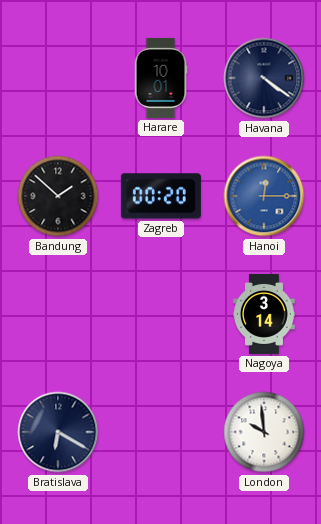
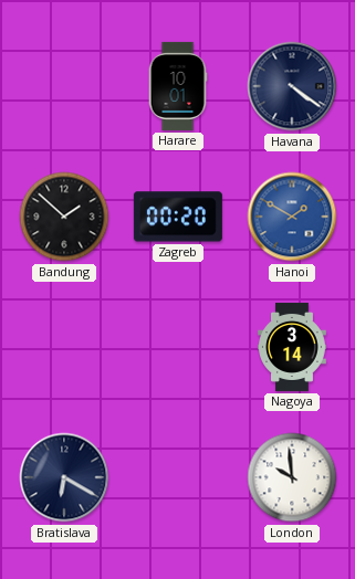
Hanoi: 12:15 -> 1:50 (292, 217)
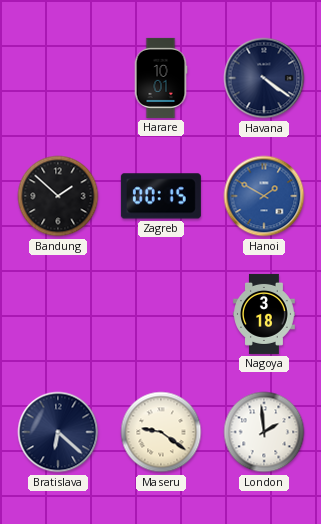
Zagreb: 00:20 -> 00:15 (161, 196)
Nagoya: 3:14 -> 3:18 (264, 314)
Bratislava: 6:20 -> 6:22 (58, 432)
Maseru: none -> 9:21 (161, 432)
London: 9:59 -> 1:59 (264, 432)
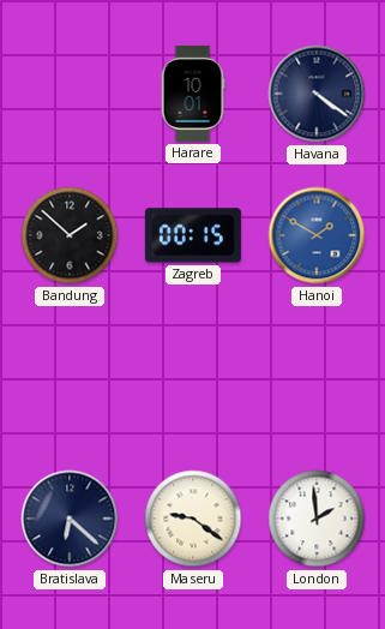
Nagoya: 3:18 -> none (264, 314)
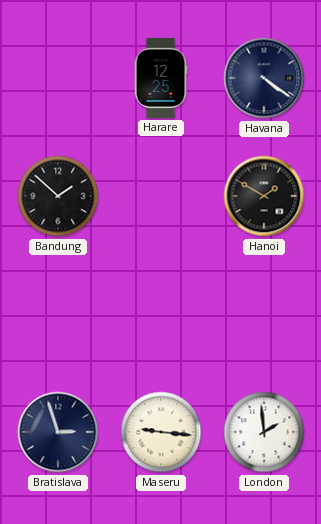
Harare: 10:01 -> 12:25 (161, 78)
Zagreb: 00:15 -> none (193, 235)
Hanoi dial: blue -> black (264, 196)
Bratislava: 6:22 -> 2:57 (58, 432)
Maseru: 9:21 -> 9:16 (161, 432)
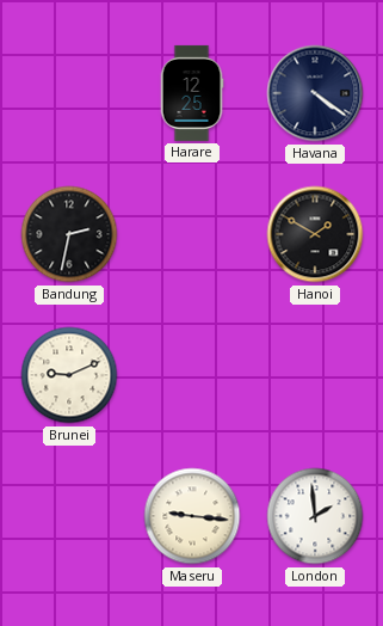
Bandung: 1:52 -> 2:32 (69, 234)
Brunei: none -> 9:11 (69, 375)
Bratislava: 2:57 -> none (58, 432)
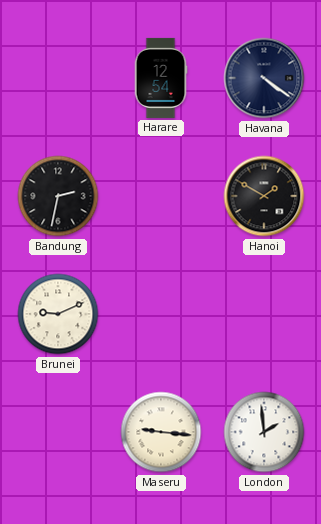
Harare: 12:25 -> 12:54 (161, 78)
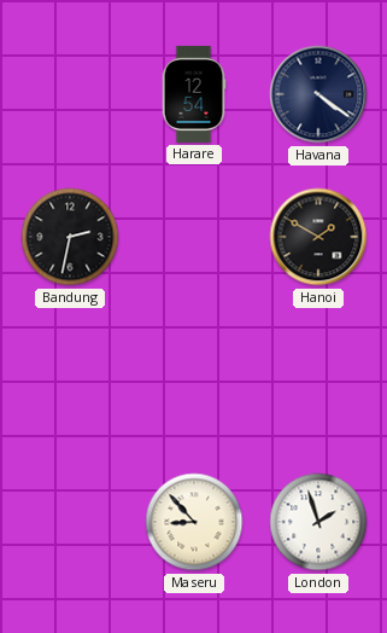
Brunei: 9:11 -> none (58, 314)
Maseru: 9:16 -> 8:53 (194, 522)
London: 1:59 -> 1:57 (318, 522)
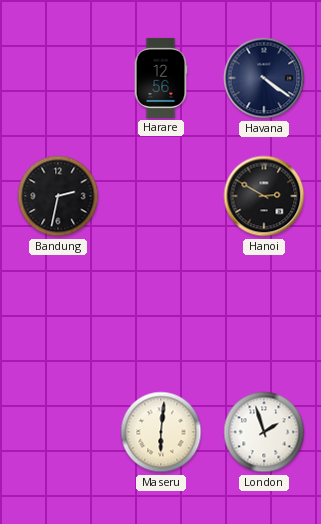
Harare: 12:54 -> 12:56 (161, 78)
Hanoi: 1:50 -> 2:50 (264, 196)
Maseru: 8:53 -> 6:01 (161, 432)
